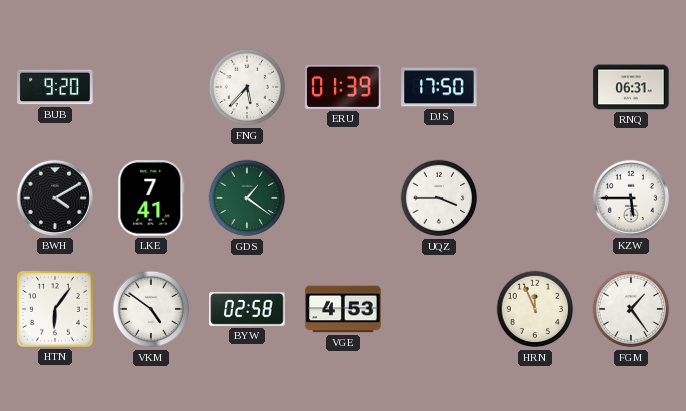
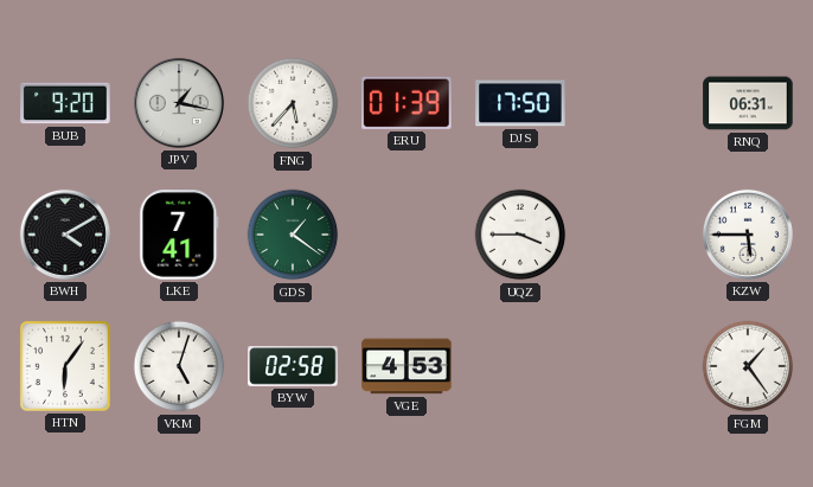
JPV: none -> 1:17 (179, 103)
VKM: 4:51 -> 5:03 (179, 366)
HRN: 11:56 -> none (535, 309)
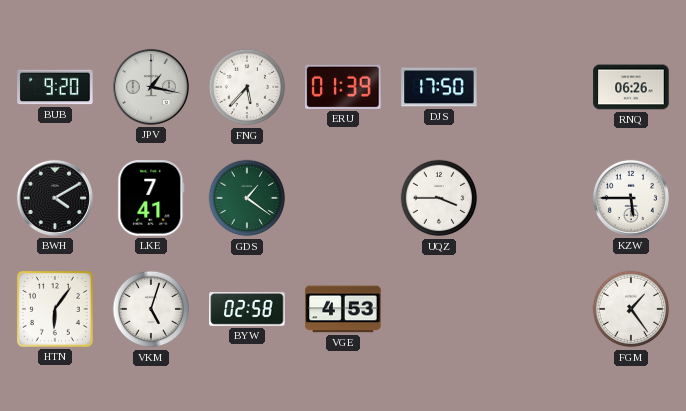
RNQ: 06:31 -> 06:26 (631, 87)
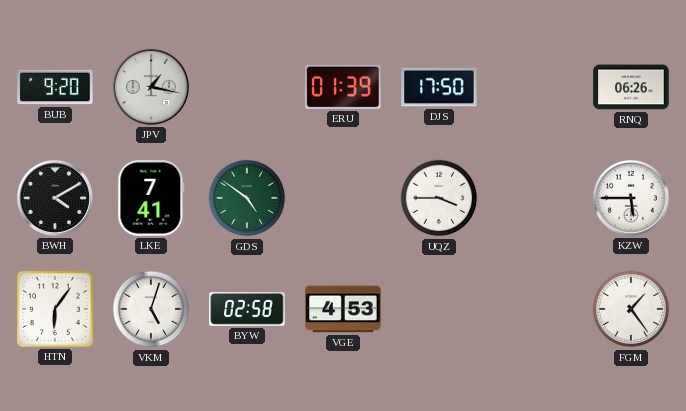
FNG: 5:37 -> none (247, 87)
GDS: 1:21 -> 4:51 (247, 198)
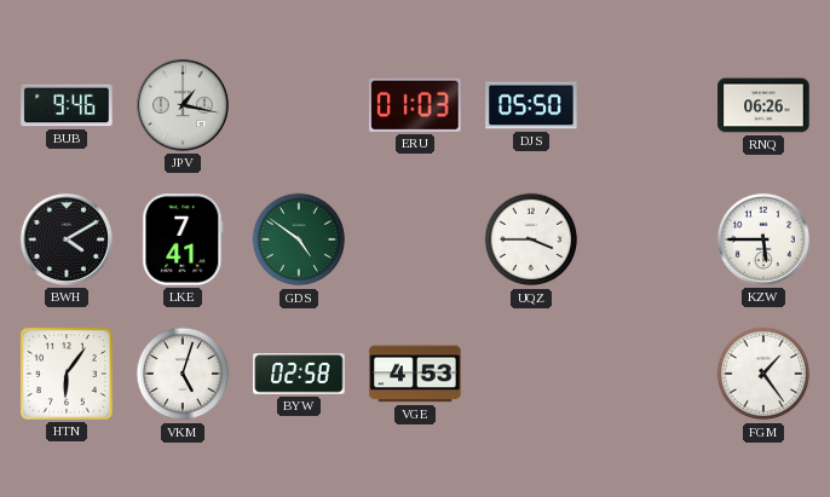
BUB: 9:20 -> 9:46 (67, 105)
ERU: 01:39 -> 01:03 (415, 105)
DJS: 17:50 -> 05:50 (531, 105)
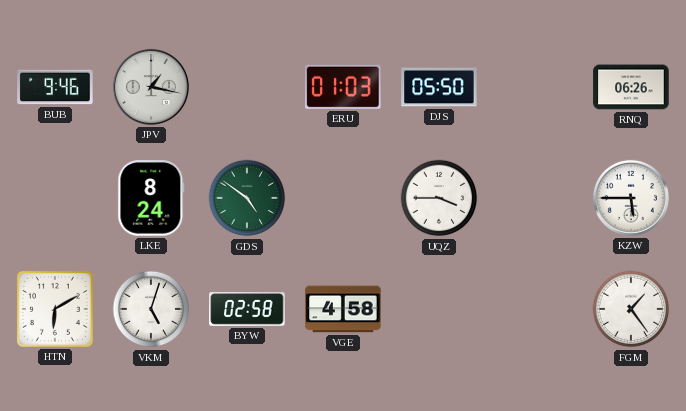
BWH: 4:10 -> none (67, 239)
LKE: 7:41 -> 8:24 (151, 198)
HTN: 6:06 -> 6:10 (55, 309)
VGE: 4:53 -> 4:58 (343, 309)
